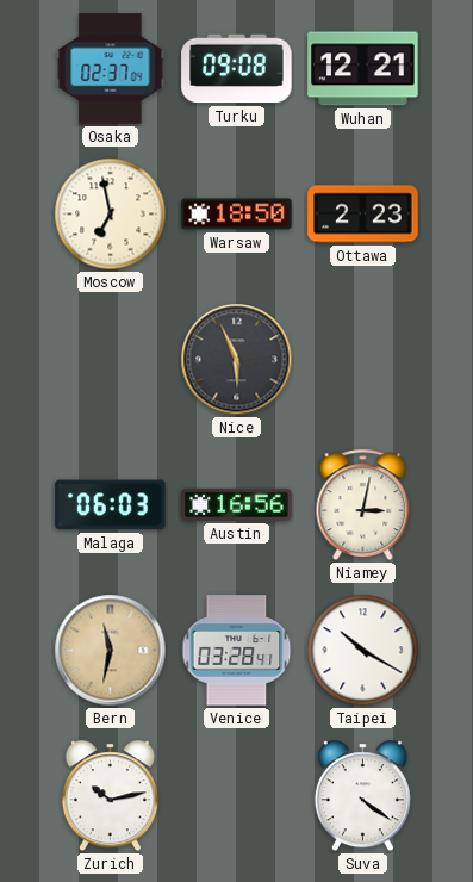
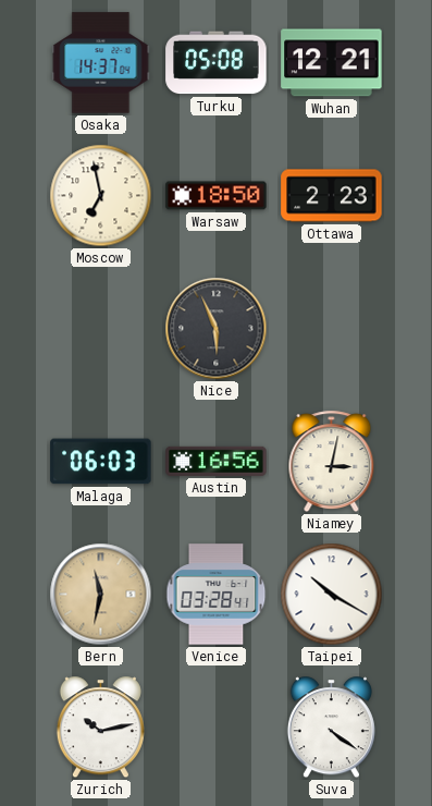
Osaka: 02:37 -> 14:37 (101, 63)
Turku: 09:08 -> 05:08 (217, 63)
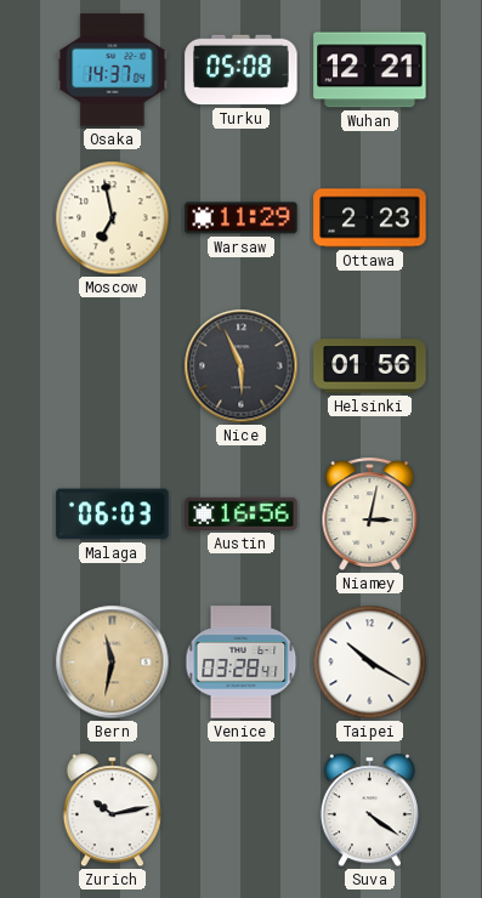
Warsaw: 18:50 -> 11:29 (242, 218)
Helsinki: none -> 01:56 (370, 366)
